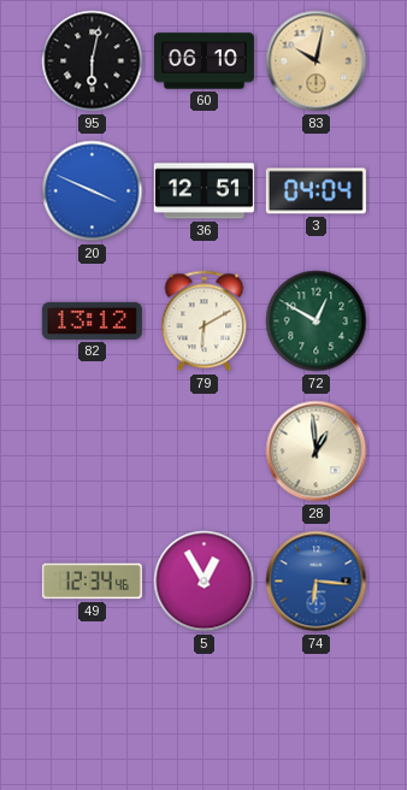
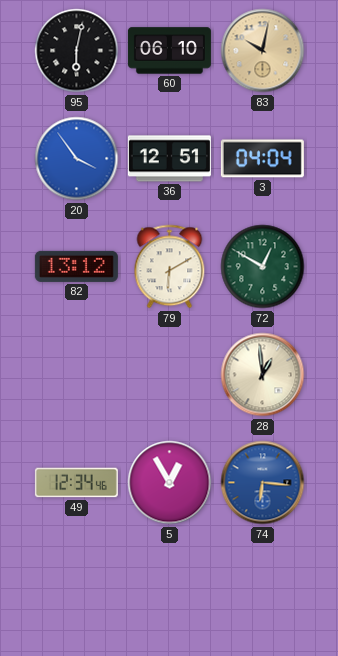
20: 3:49 -> 3:54 (77, 159)
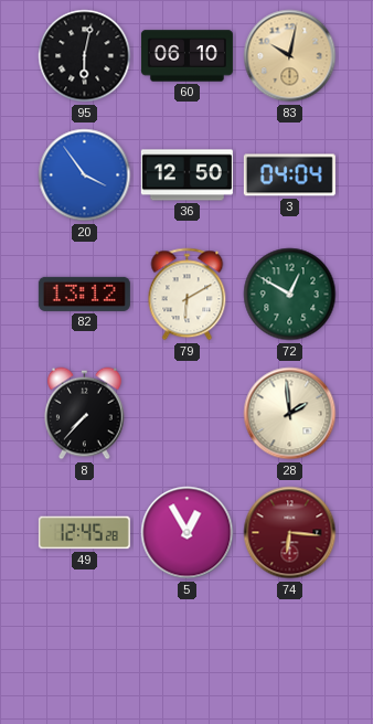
36: 12:51 -> 12:50 (186, 175)
8: none -> 7:37 (85, 414)
28: 12:59 -> 1:59 (290, 414)
49: 12:34 -> 12:45 (84, 533)
74 dial: blue -> burgundy (290, 533)
